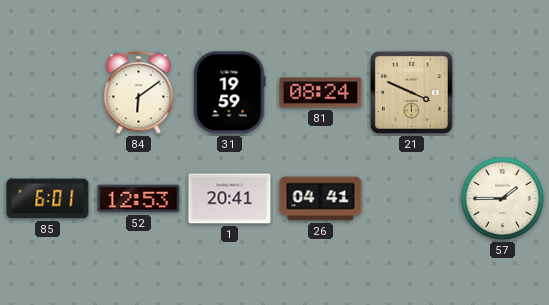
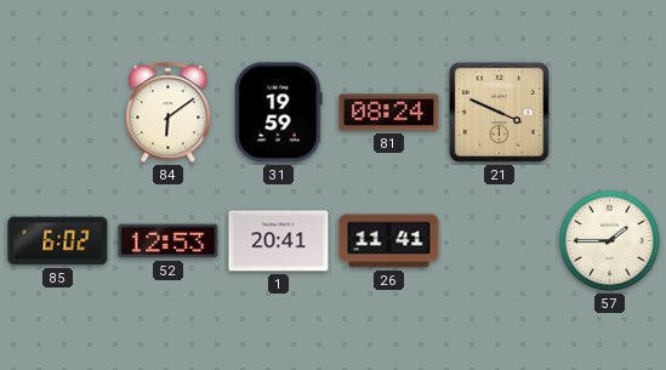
85: 6:01 -> 6:02 (58, 241)
26: 04:41 -> 11:41 (389, 241)
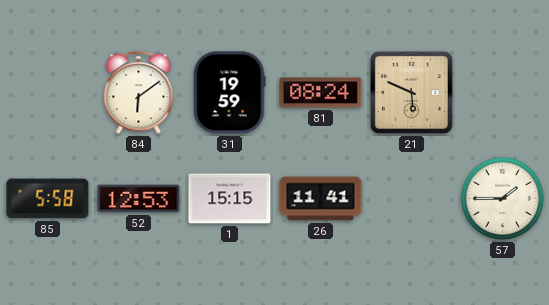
21: 3:49 -> 5:49 (411, 92)
85: 6:02 -> 5:58 (48, 199)
1: 20:41 -> 15:15 (230, 199)
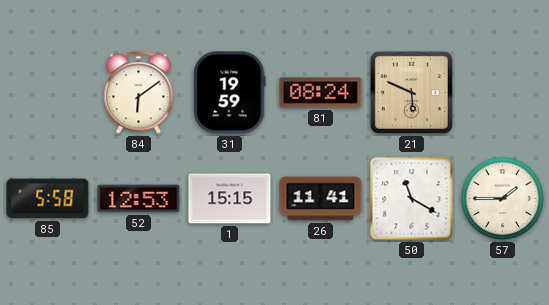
50: none -> 11:20 (412, 199)
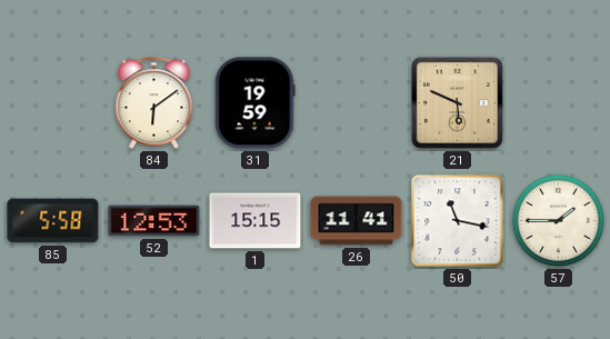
81: 08:24 -> none (321, 93)
50: 11:20 -> 11:17 (458, 221)
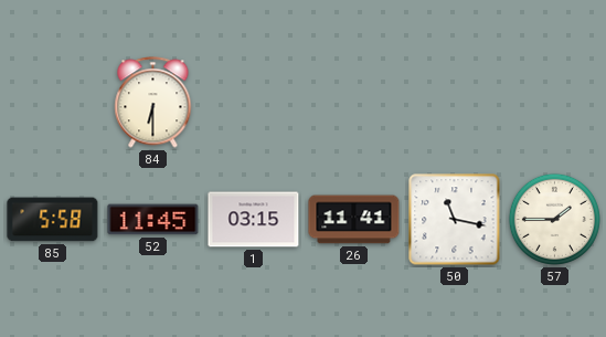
84: 6:09 -> 6:30 (153, 103)
31: 19:59 -> none (256, 103)
21: 5:49 -> none (457, 102)
52: 12:53 -> 11:45 (153, 220)
1: 15:15 -> 03:15 (254, 220)
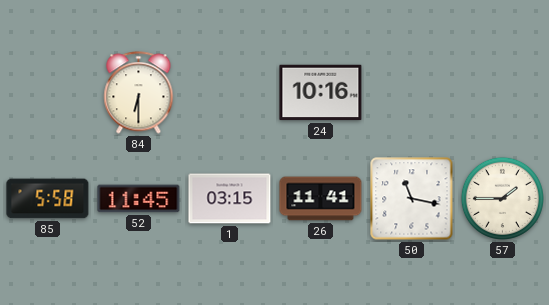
24: none -> 10:16 (321, 93)
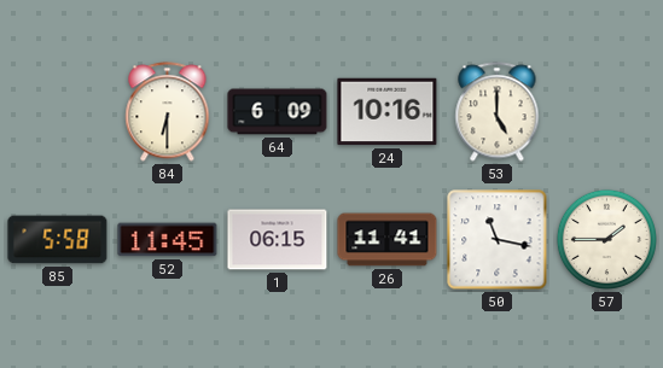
64: none -> 6:09 (278, 112)
53: none -> 5:00 (498, 112)
1: 03:15 -> 06:15 (278, 240)
